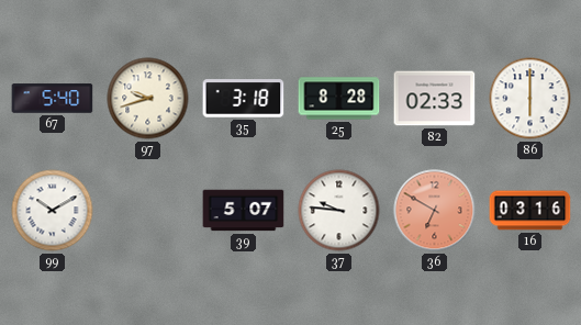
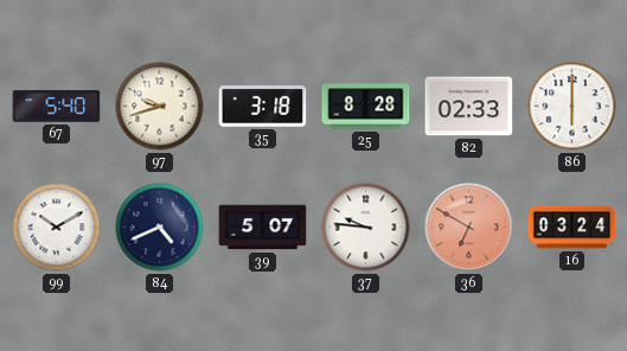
84: none -> 4:41 (160, 228)
16: 03:16 -> 03:24 (572, 228)
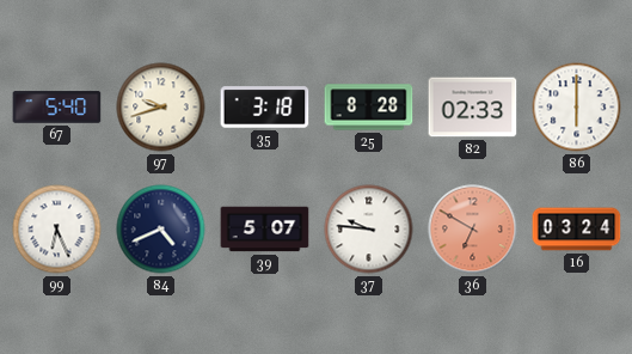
99: 10:10 -> 6:26 (57, 230)
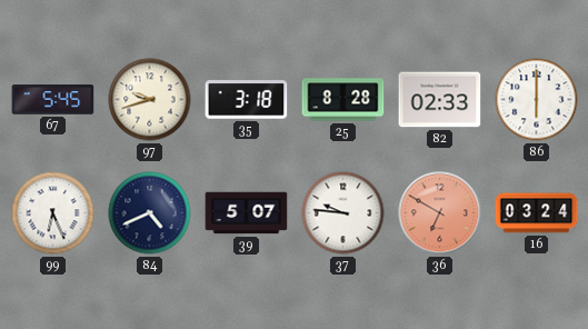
67: 5:40 -> 5:45 (53, 100)
